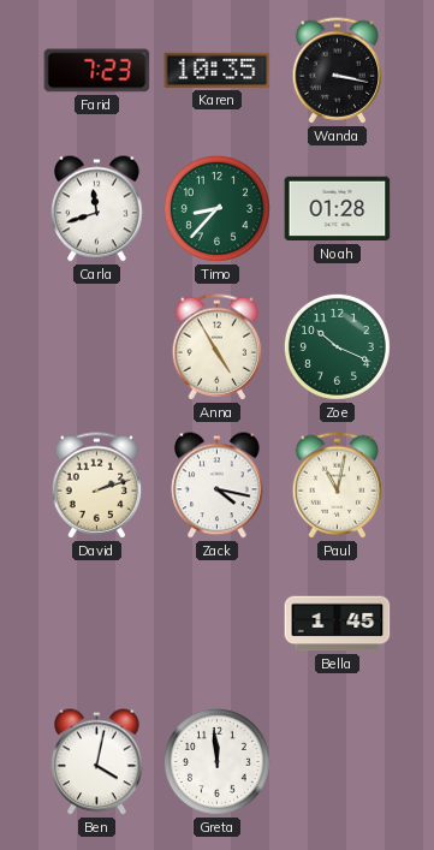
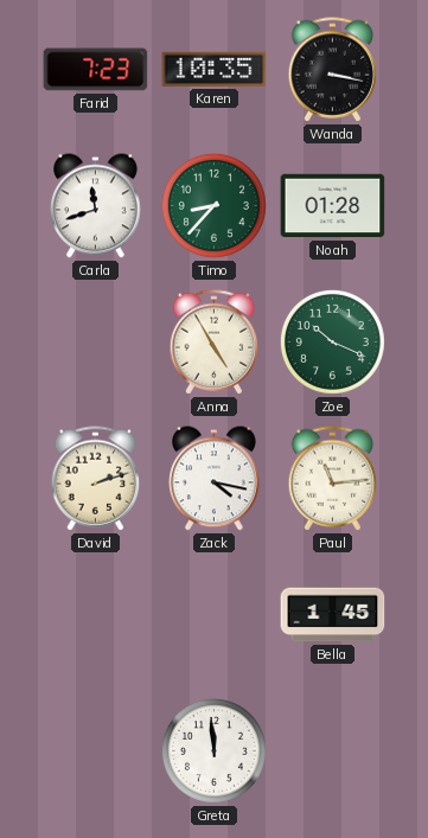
Paul: 11:02 -> 11:14 (333, 479)
Ben: 4:02 -> none (97, 762)
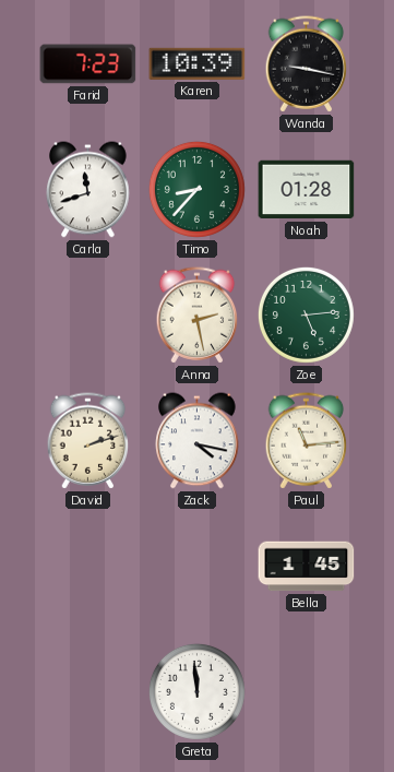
Karen: 10:35 -> 10:39 (198, 63)
Wanda: 3:17 -> 9:17 (307, 64)
Anna: 4:55 -> 2:28 (198, 316)
Zoe: 10:19 -> 5:14 (306, 314)
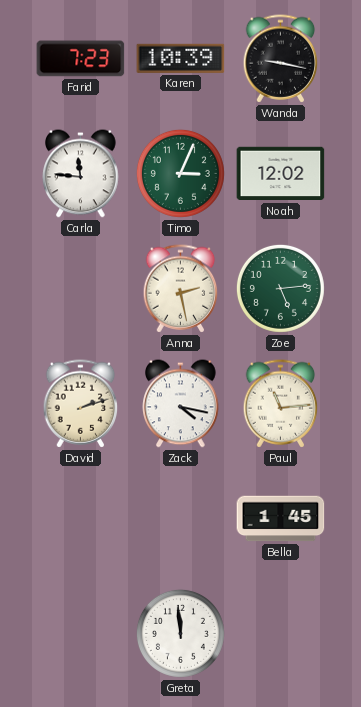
Carla: 11:42 -> 11:46 (81, 174)
Timo: 8:37 -> 3:04 (180, 173)
Noah: 01:28 -> 12:02 (281, 174)
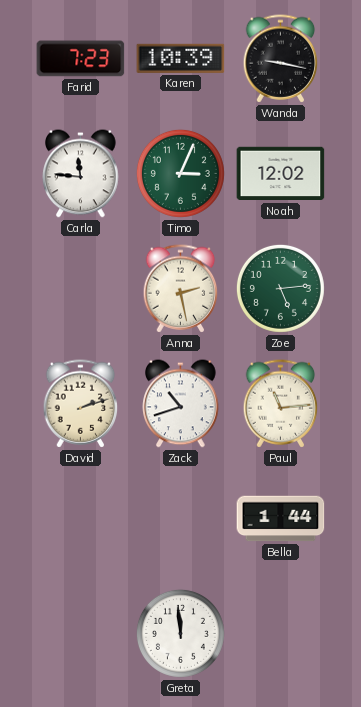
Zack: 4:17 -> 10:42 (181, 404)
Bella: 1:45 -> 1:44 (281, 519)
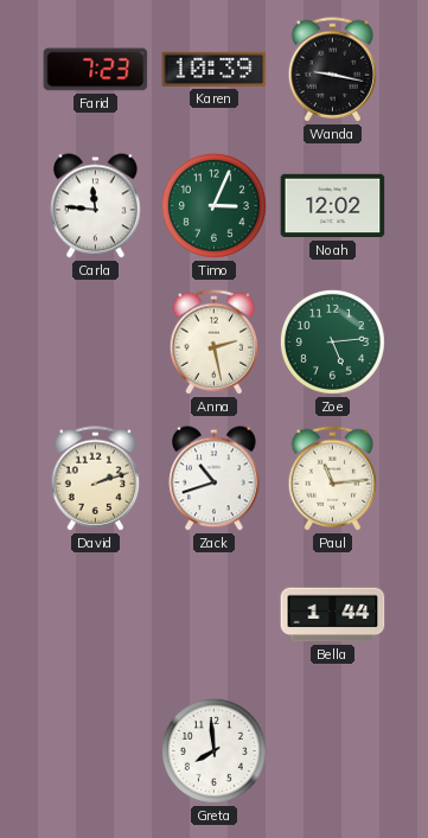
Greta: 11:59 -> 7:59 (213, 750)
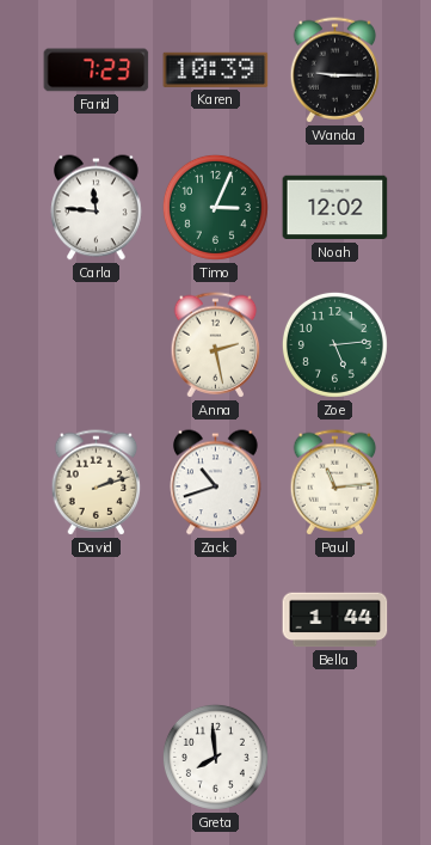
Wanda: 9:17 -> 9:15 (335, 71)
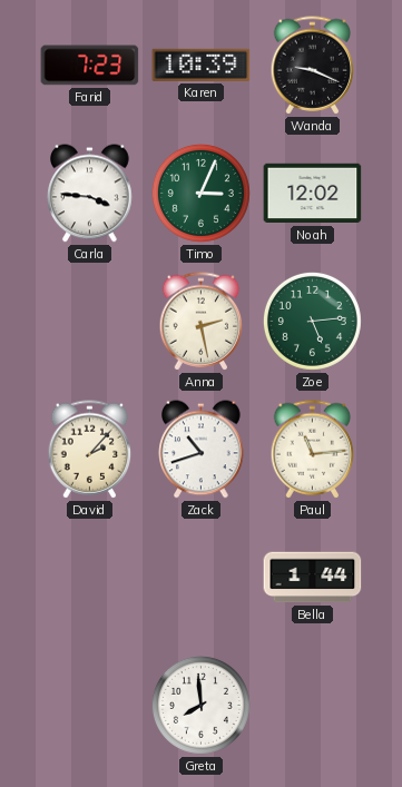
Wanda: 9:15 -> 9:19 (313, 66)
Carla: 11:46 -> 3:46 (90, 194)
David: 2:12 -> 2:07 (90, 450)
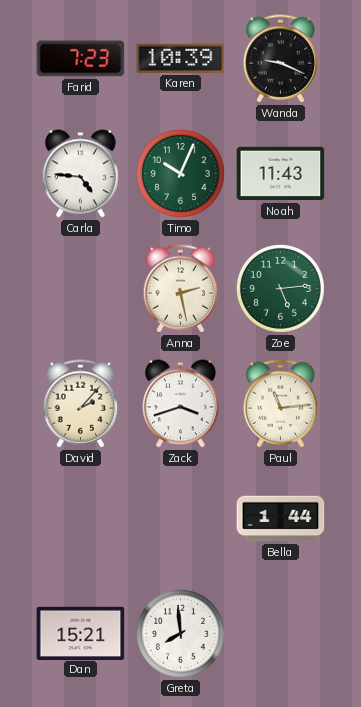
Carla: 3:46 -> 4:46 (81, 174)
Timo: 3:04 -> 10:04 (180, 173)
Noah: 12:02 -> 11:43 (281, 174)
Zack: 10:42 -> 3:42 (181, 404)
Dan: none -> 15:21 (81, 633)
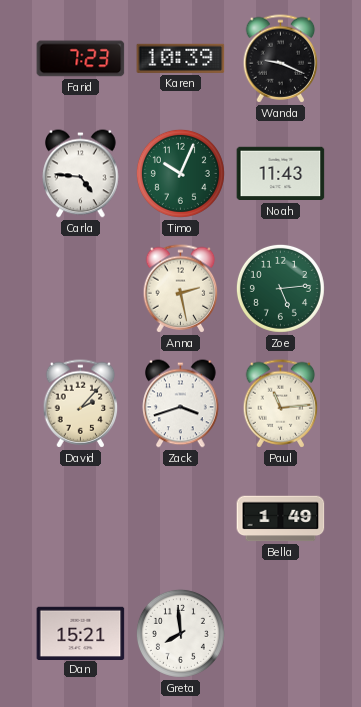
Bella: 1:44 -> 1:49 (281, 519)
